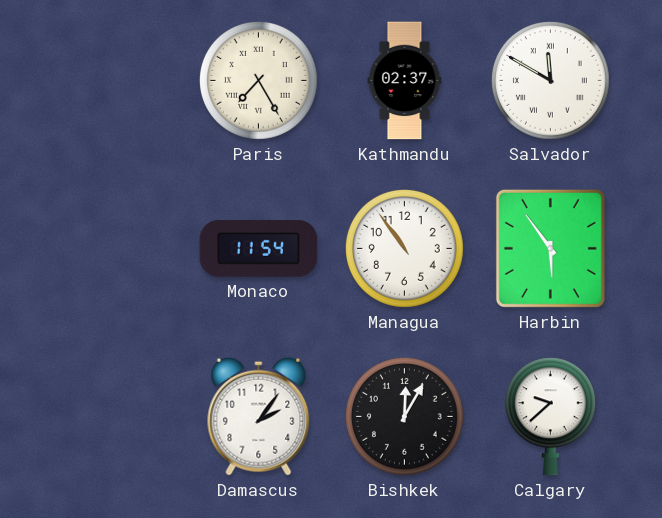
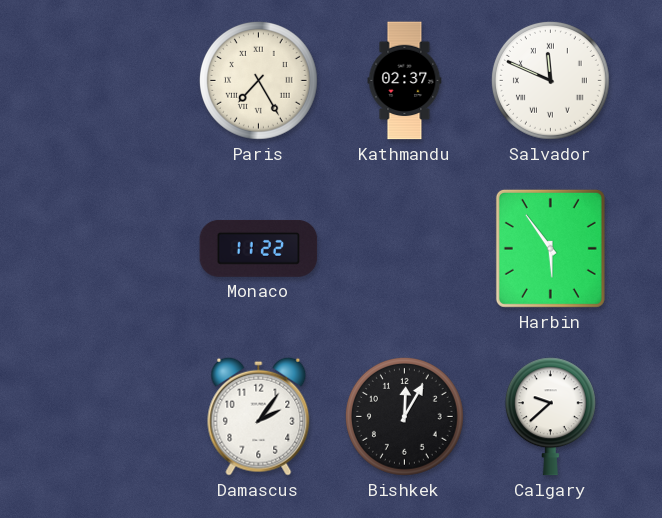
Salvador: 11:50 -> 11:49 (550, 80)
Monaco: 11:54 -> 11:22 (259, 248)
Managua: 10:54 -> none (404, 248)
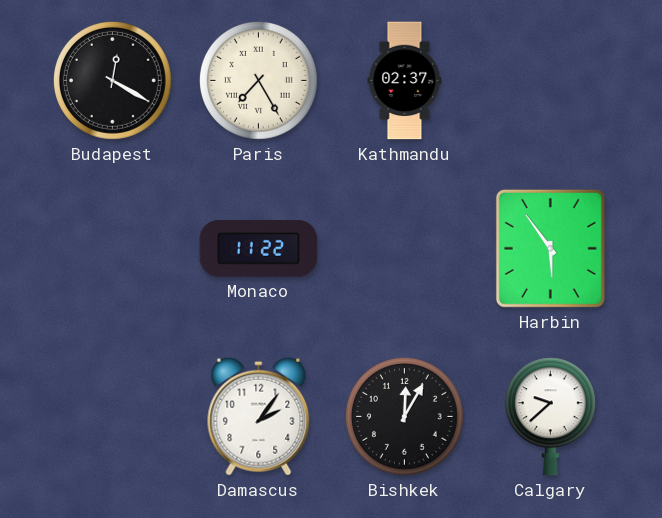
Budapest: none -> 12:20 (112, 80)
Salvador: 11:49 -> none (550, 80)
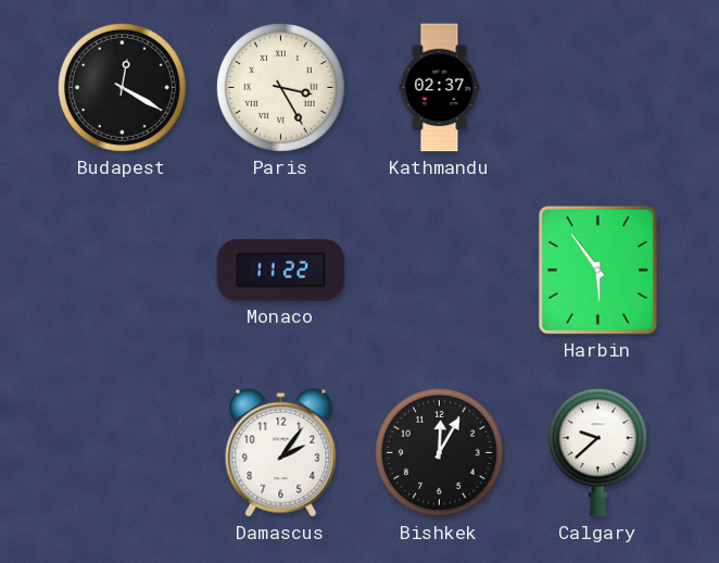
Paris: 7:25 -> 3:25 (280, 87)
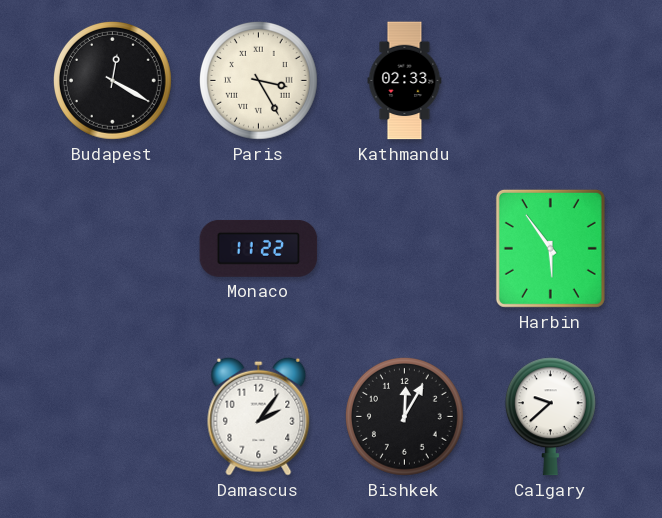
Kathmandu: 02:37 -> 02:33 (405, 81)
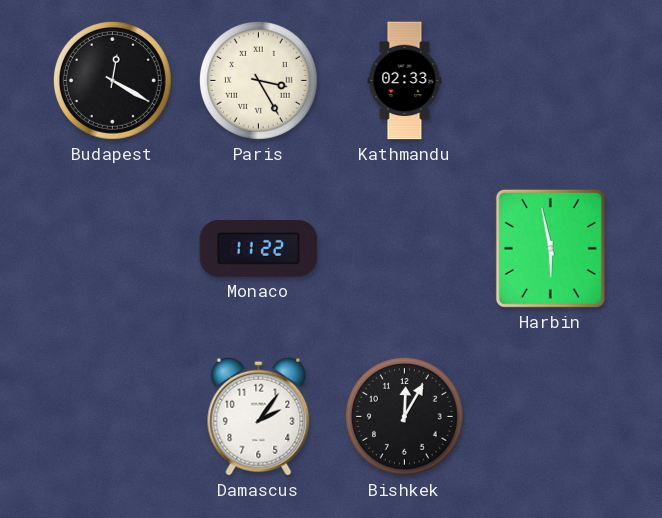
Harbin: 5:54 -> 5:58 (550, 248)
Calgary: 9:38 -> none (550, 417)
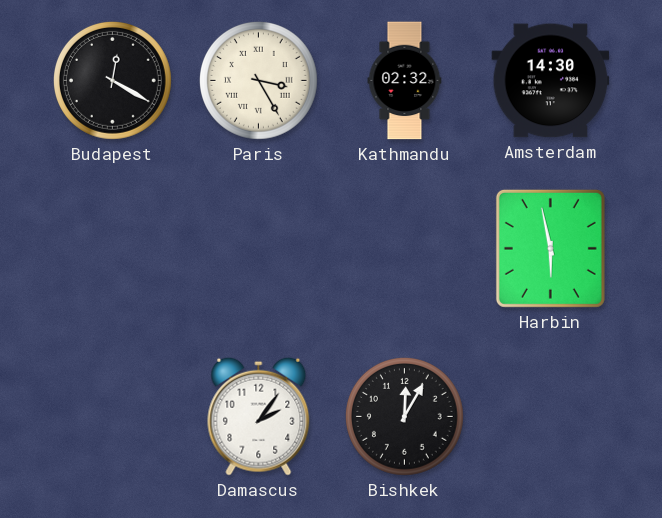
Kathmandu: 02:33 -> 02:32 (405, 81)
Amsterdam: none -> 14:30 (551, 81)
Monaco: 11:22 -> none (259, 248)
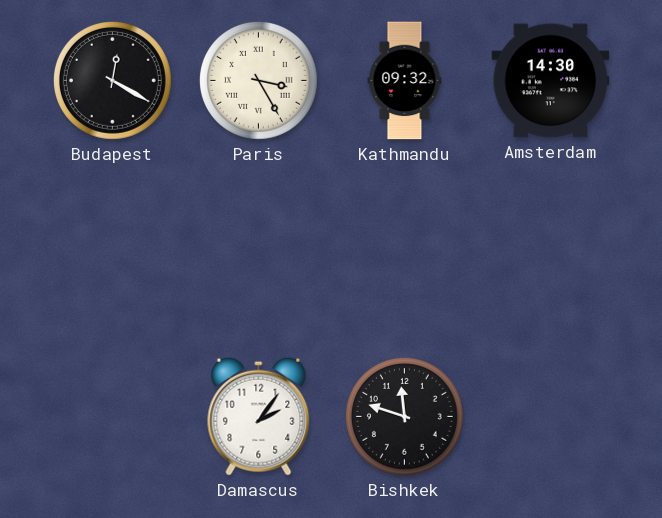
Kathmandu: 02:32 -> 09:32 (405, 81)
Harbin: 5:58 -> none (550, 248)
Bishkek: 12:05 -> 11:48 (404, 416)
